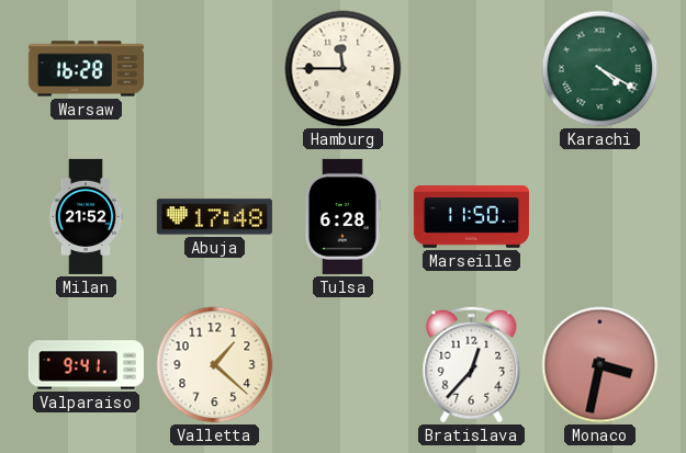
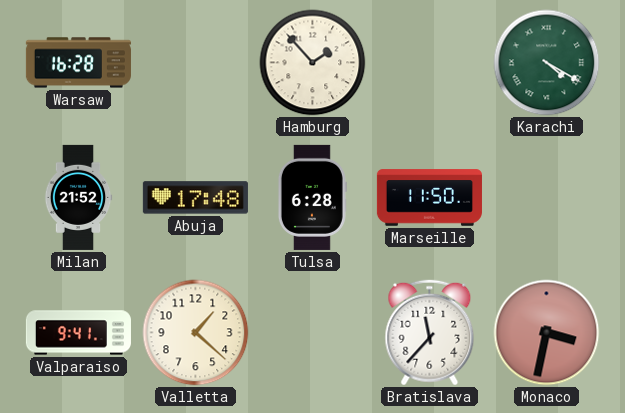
Hamburg: 11:45 -> 1:53 (313, 63)
Bratislava: 12:37 -> 11:37 (430, 333)
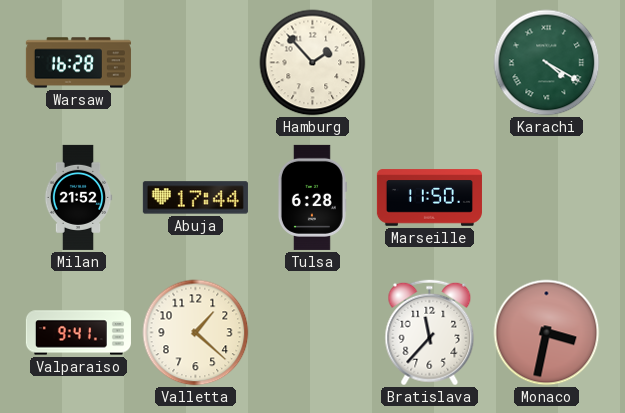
Abuja: 17:48 -> 17:44 (195, 198)
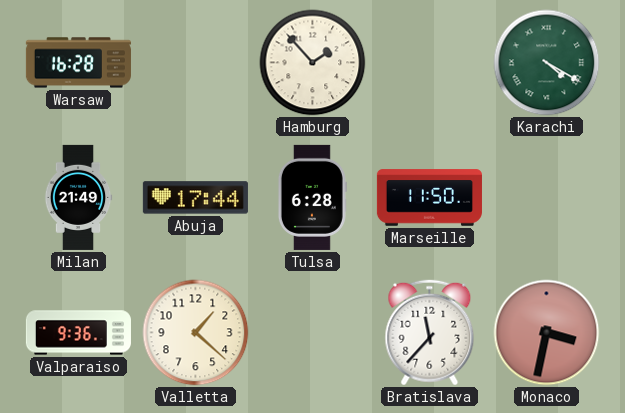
Milan: 21:52 -> 21:49 (78, 197)
Valparaiso: 9:41 -> 9:36 (78, 333)
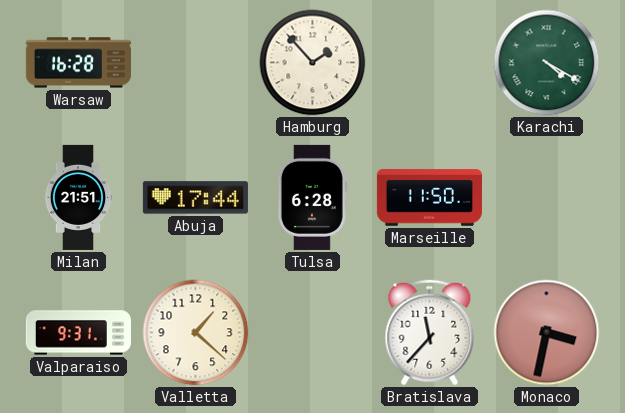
Milan: 21:49 -> 21:51 (78, 197)
Valparaiso: 9:36 -> 9:31 (78, 333)
